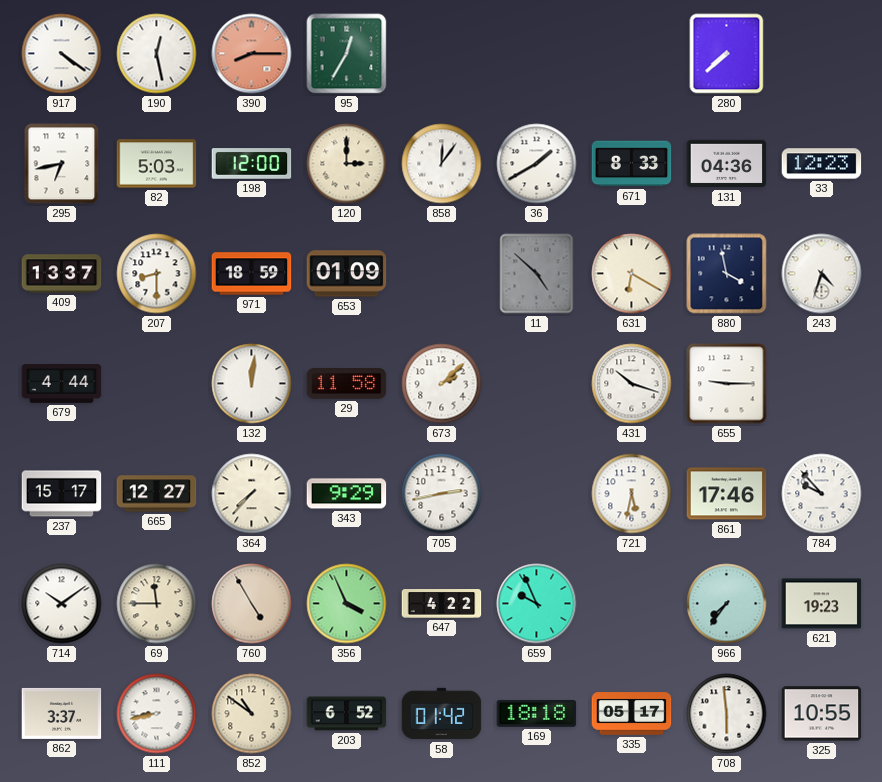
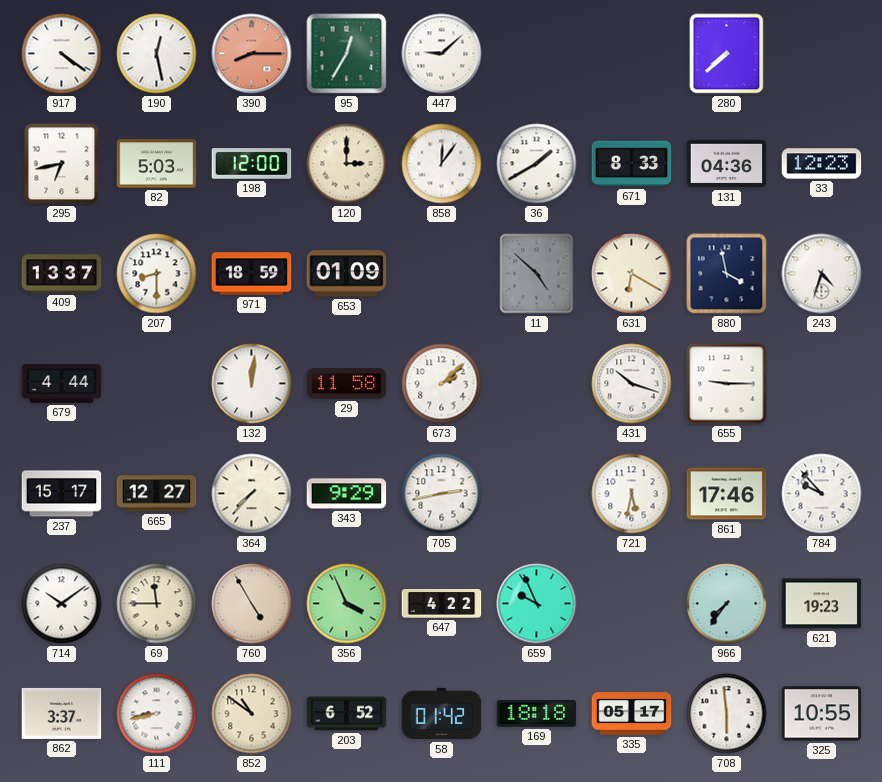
447: none -> 9:08 (442, 54)
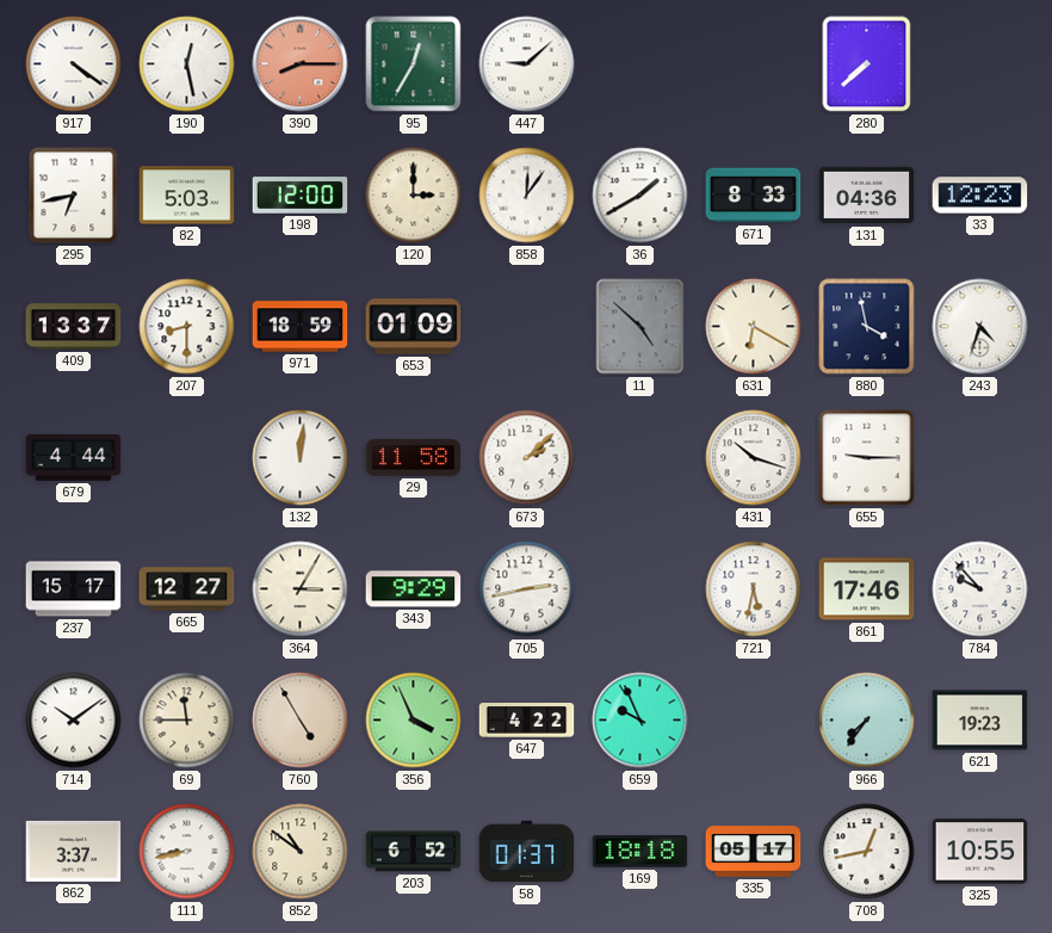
364: 7:37 -> 3:05 (301, 589)
58: 01:42 -> 01:37 (527, 852)
708: 5:59 -> 12:43 (867, 852)
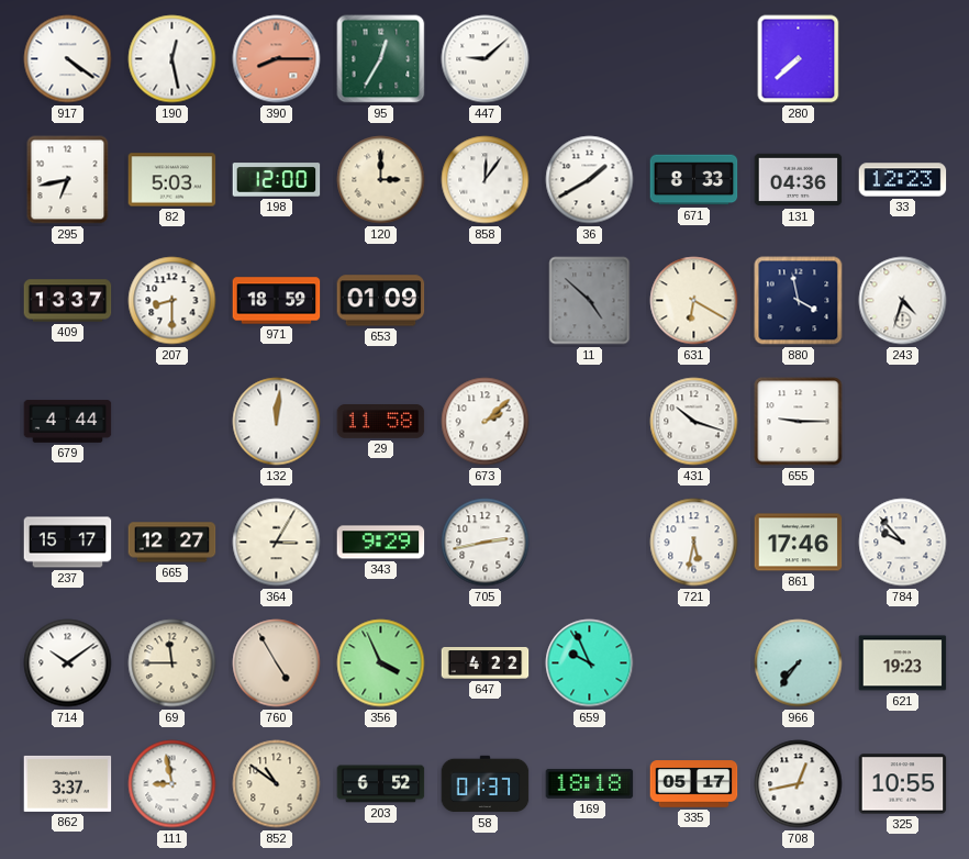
111: 8:43 -> 8:58 (172, 784)
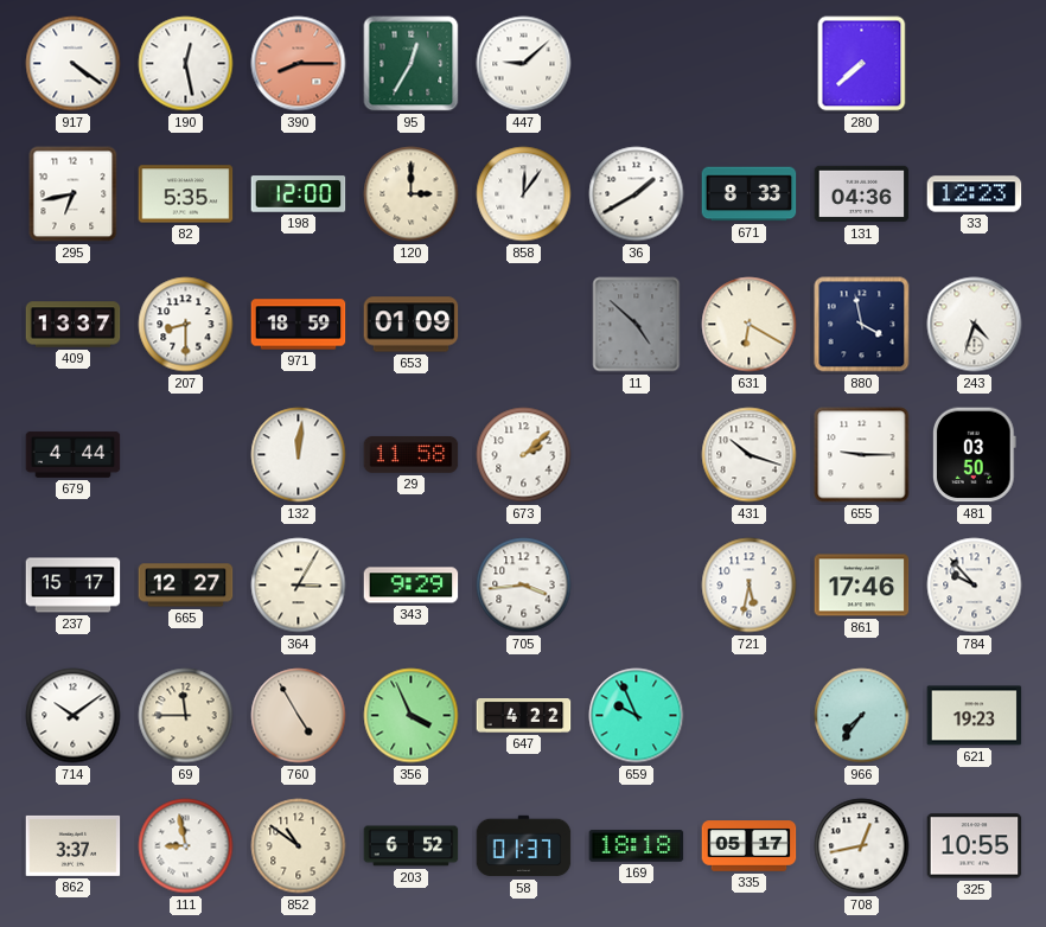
82: 5:03 -> 5:35 (186, 194)
481: none -> 03:50 (974, 455)
705: 2:43 -> 3:44 (524, 586)
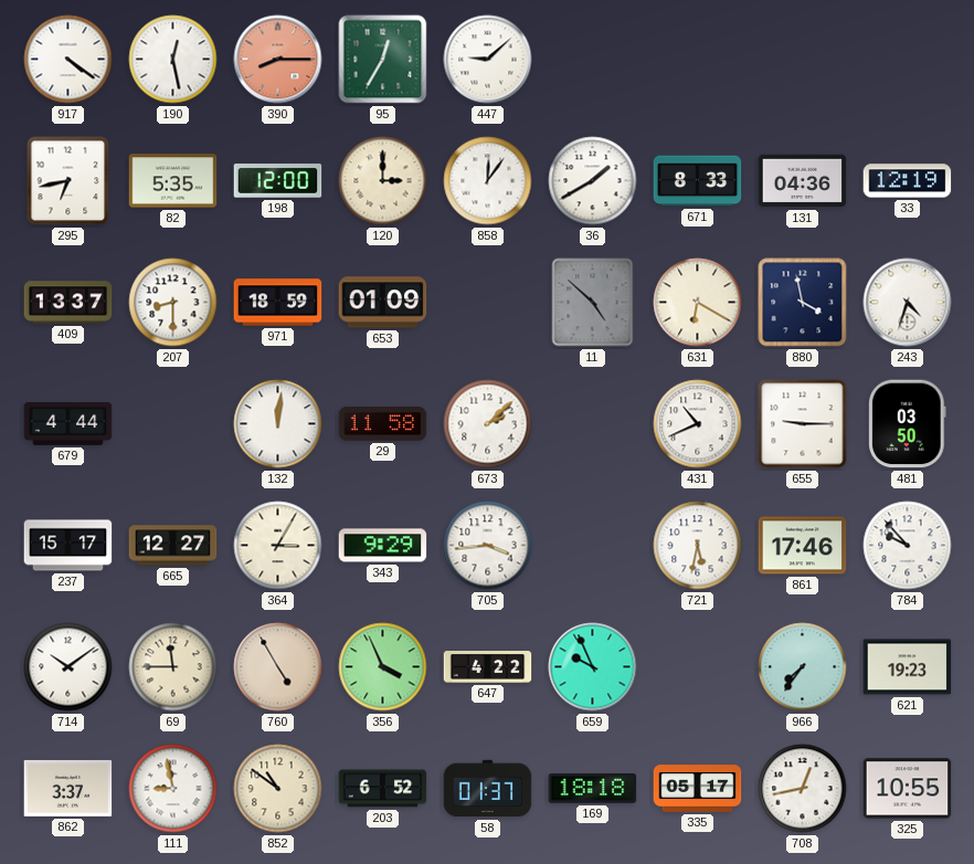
280: 7:38 -> none (862, 64)
33: 12:23 -> 12:19 (908, 181)
431: 10:18 -> 10:41 (698, 424)
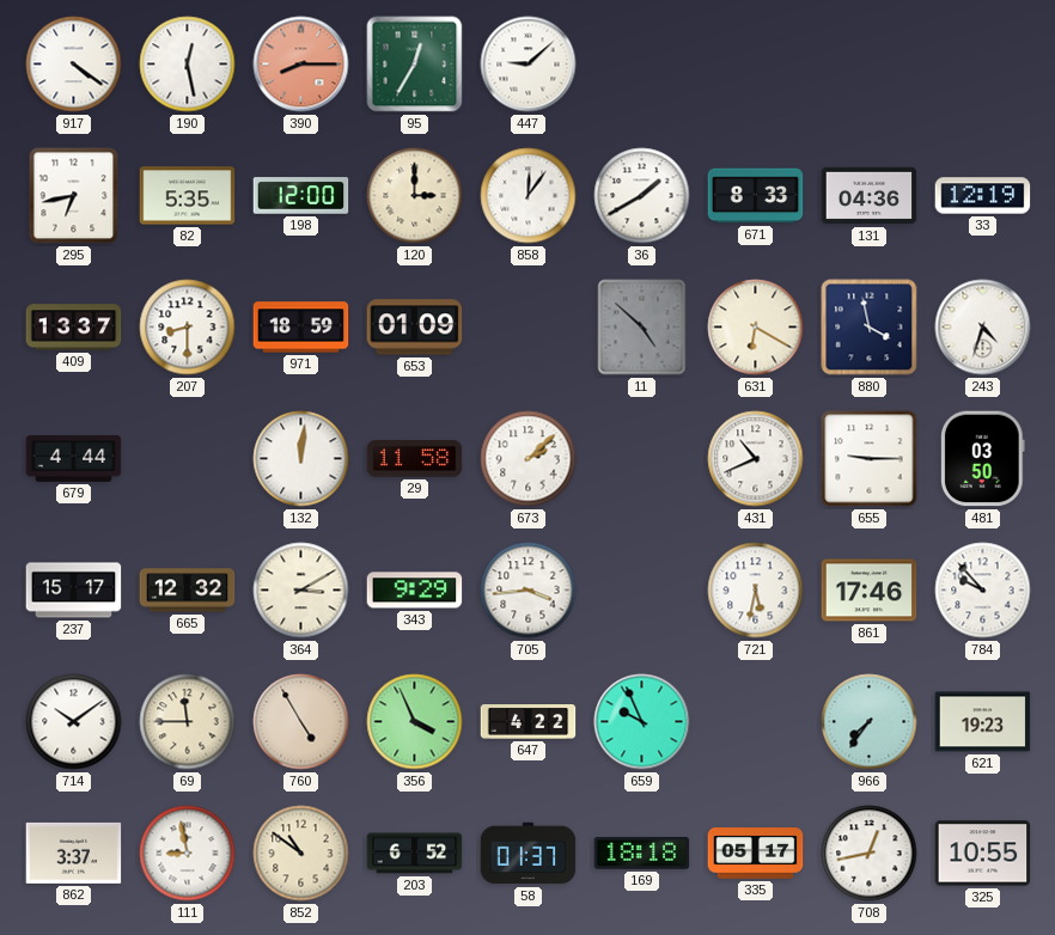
665: 12:27 -> 12:32 (188, 591)
364: 3:05 -> 3:10 (301, 591)
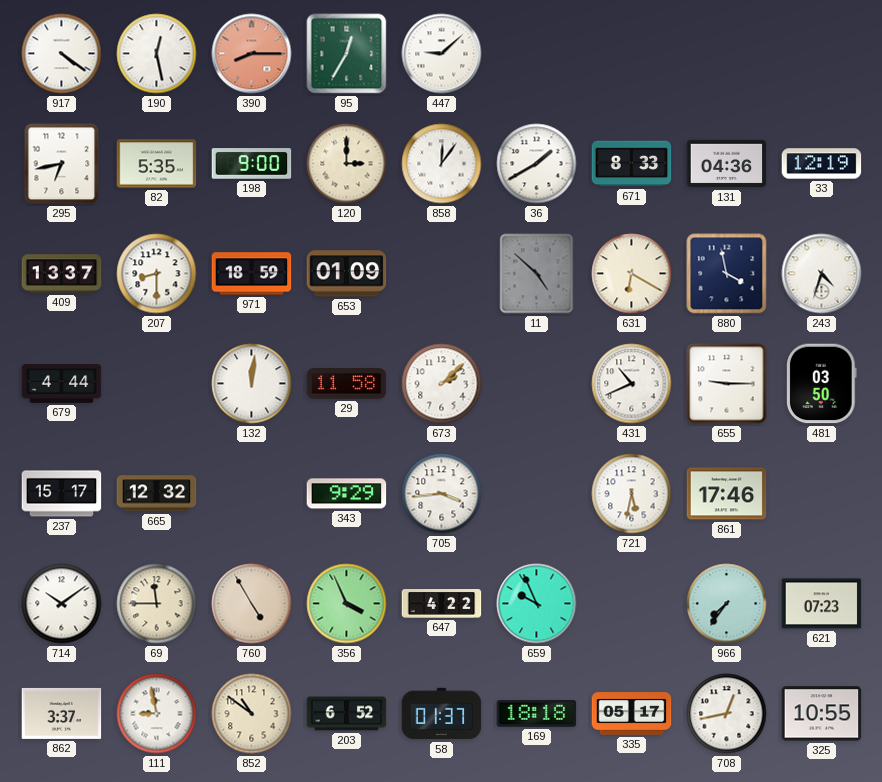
198: 12:00 -> 9:00 (252, 164)
364: 3:10 -> none (301, 591)
784: 9:53 -> none (983, 591)
621: 19:23 -> 07:23 (822, 604)
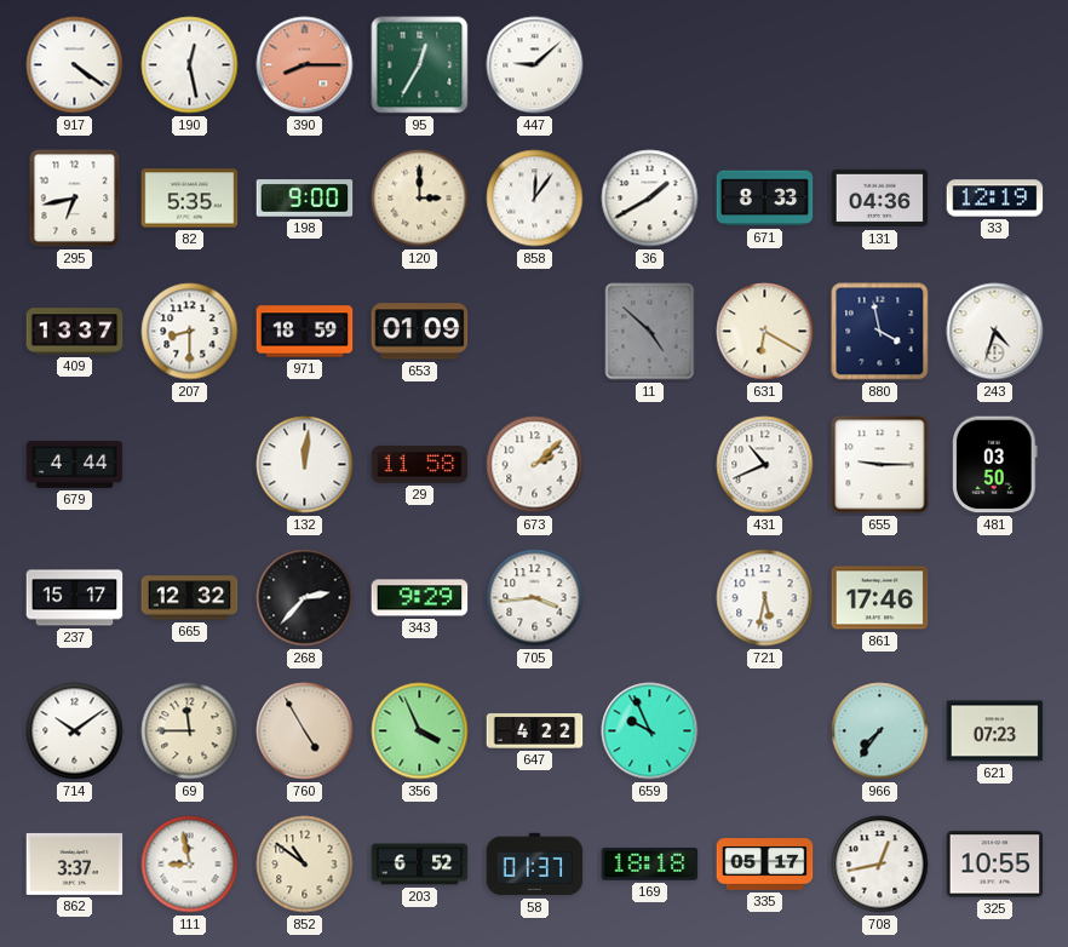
268: none -> 2:37 (305, 598)
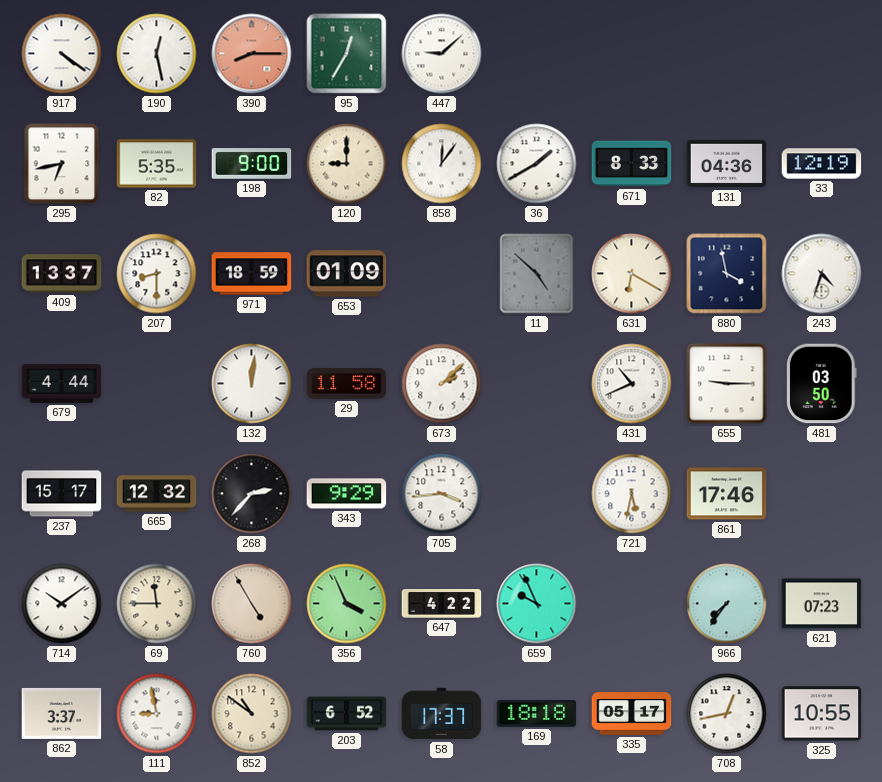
120: 3:00 -> 9:00 (347, 164)
58: 01:37 -> 17:37 (442, 714)
